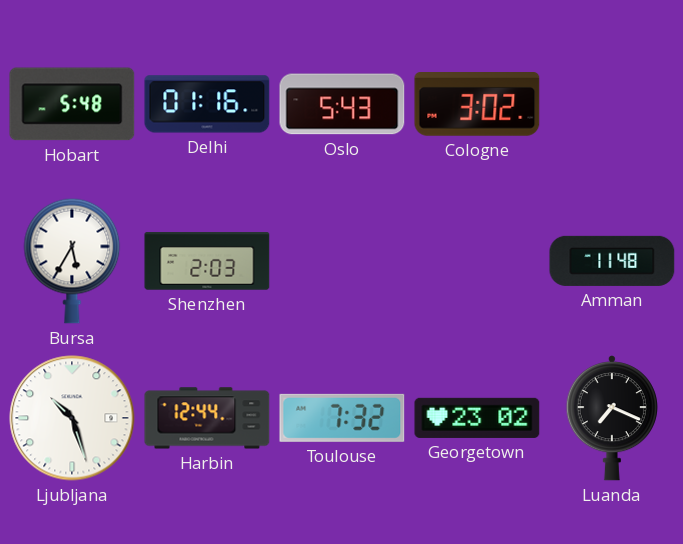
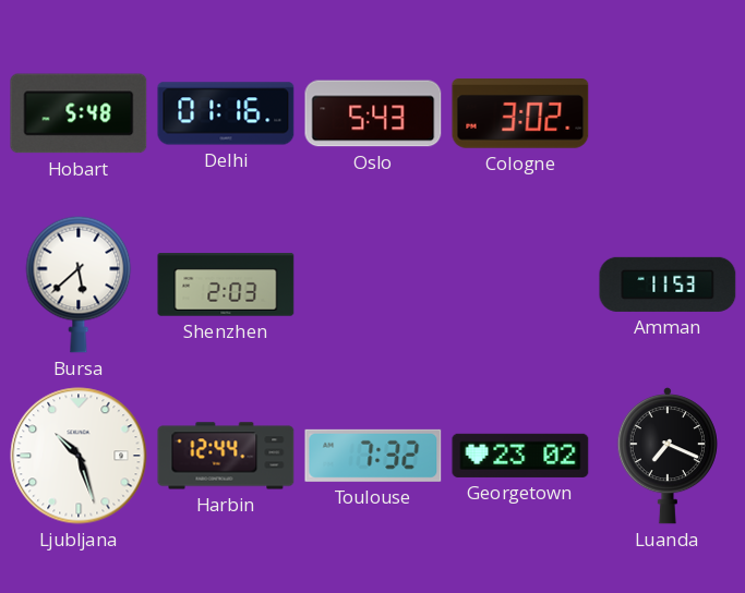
Bursa: 5:35 -> 5:38 (79, 285)
Amman: 11:48 -> 11:53 (668, 285)
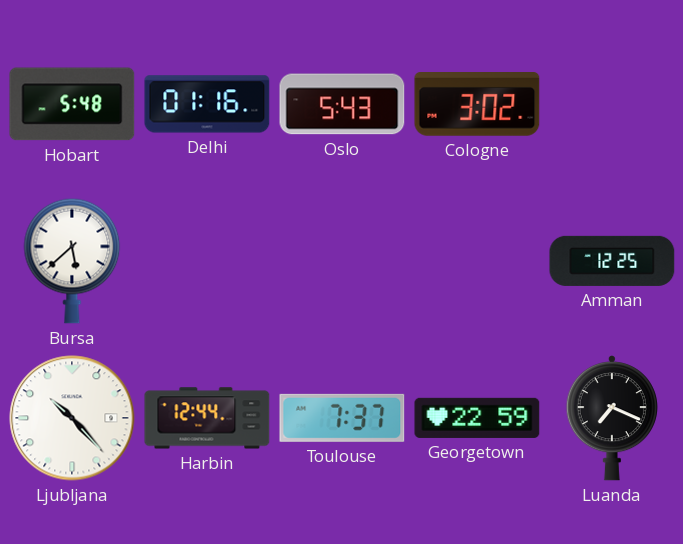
Shenzhen: 2:03 -> none (226, 285)
Amman: 11:53 -> 12:25 (612, 261)
Ljubljana: 10:27 -> 10:23 (72, 418)
Toulouse: 7:32 -> 7:37 (342, 418)
Georgetown: 23:02 -> 22:59 (477, 418)
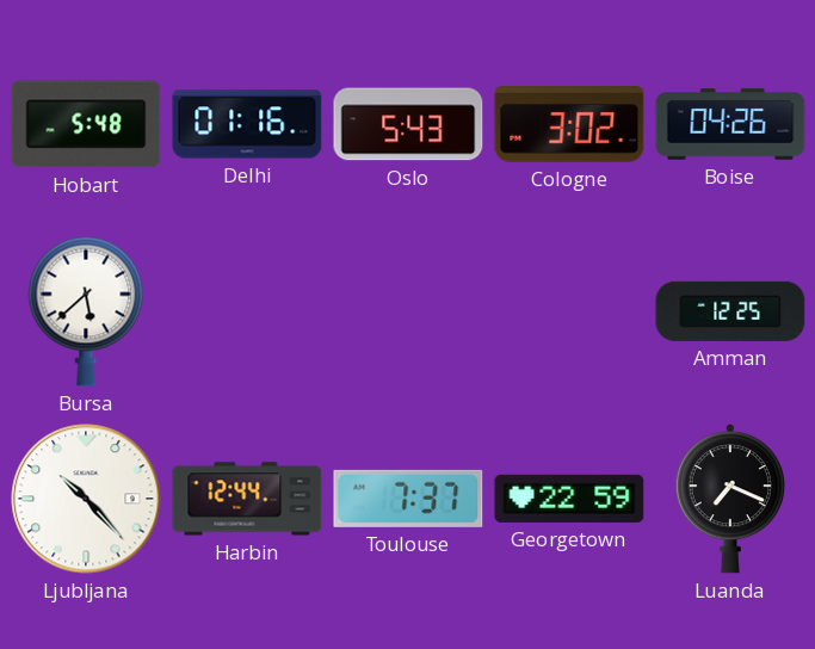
Boise: none -> 04:26 (730, 124)
